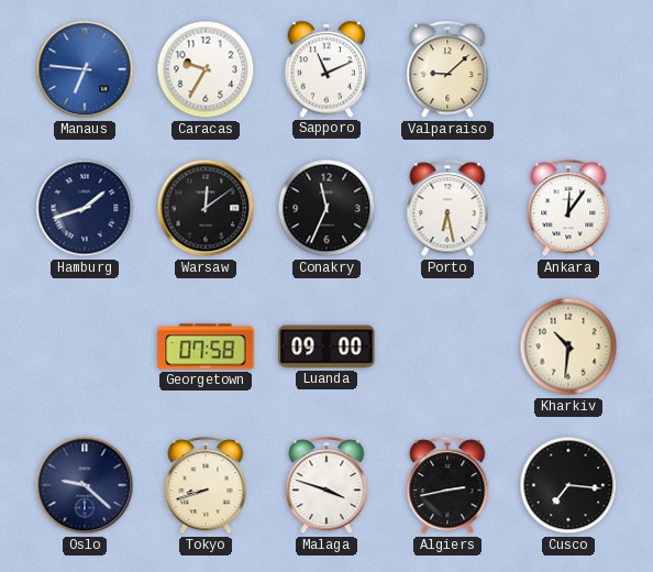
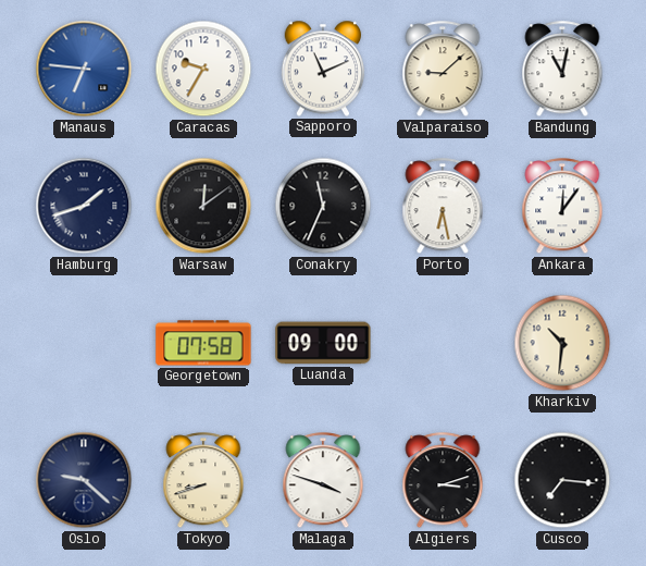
Bandung: none -> 11:02 (562, 70)
Algiers: 2:43 -> 3:12 (443, 481)
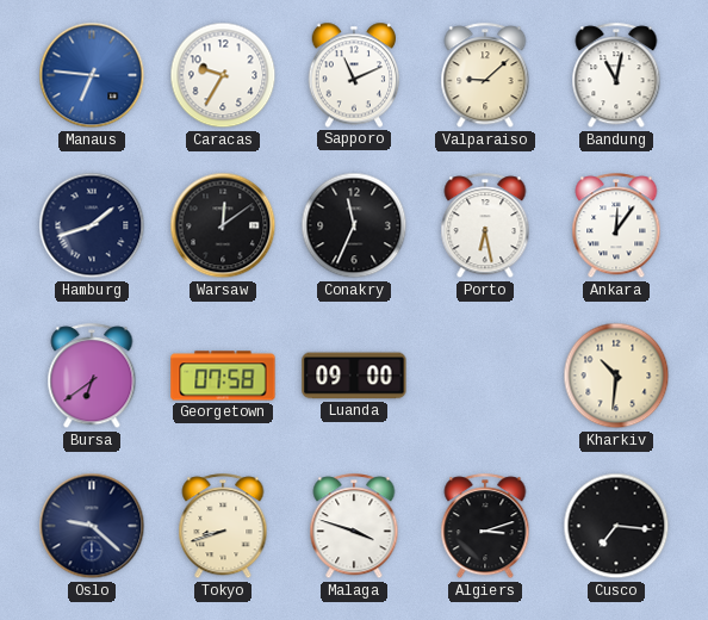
Bursa: none -> 6:39 (92, 377)
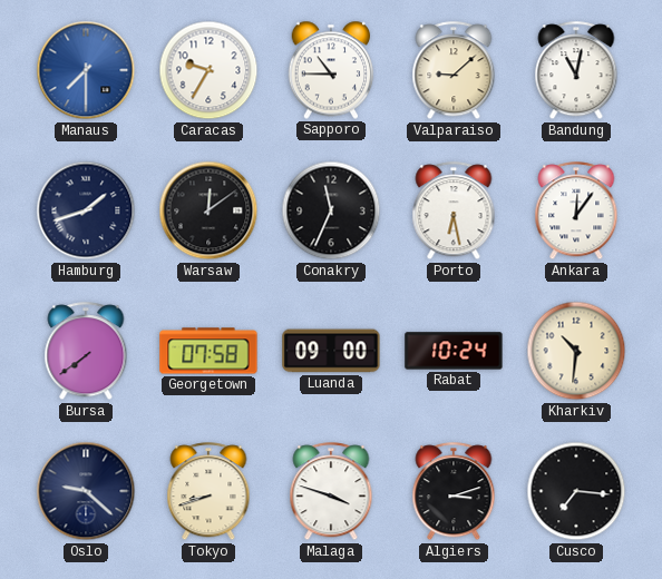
Manaus: 6:46 -> 7:30 (86, 70)
Sapporo: 11:11 -> 10:45 (331, 70)
Bursa: 6:39 -> 7:39 (86, 352)
Rabat: none -> 10:24 (454, 351)
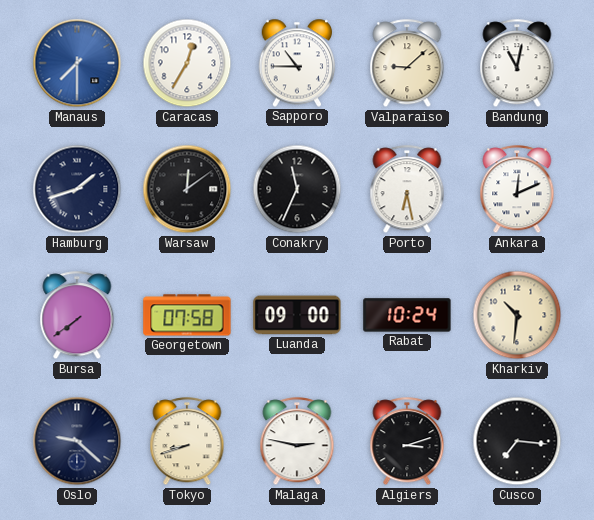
Caracas: 9:35 -> 12:35 (187, 63)
Ankara: 12:06 -> 12:11 (517, 190)
Malaga: 3:48 -> 2:47 (297, 442)
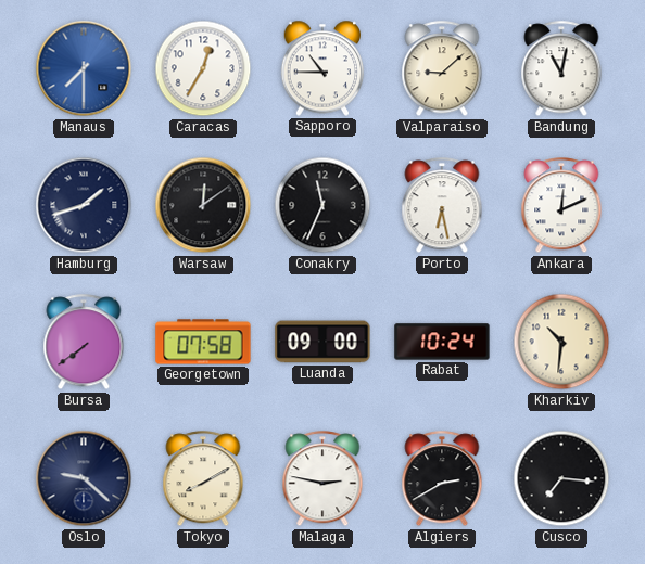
Tokyo: 8:42 -> 8:10 (203, 479)
Algiers: 3:12 -> 2:40 (442, 479)
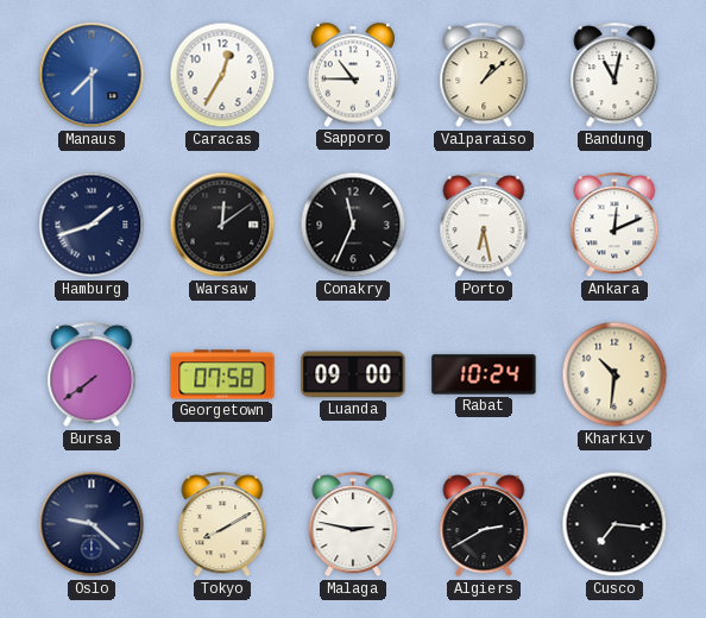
Valparaiso: 9:08 -> 1:08 (484, 76)
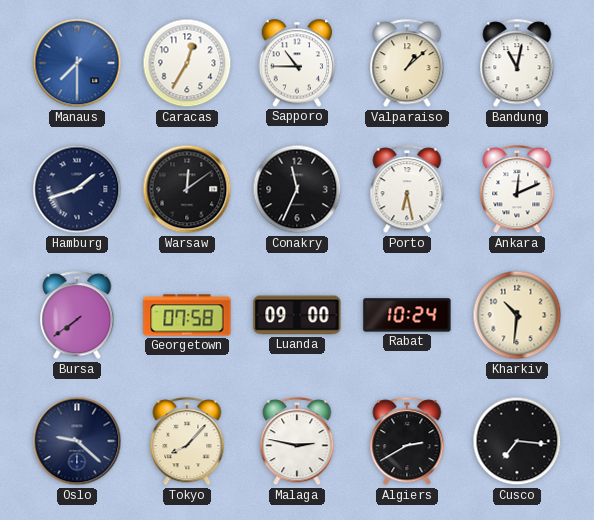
Tokyo: 8:10 -> 8:07 (187, 442)
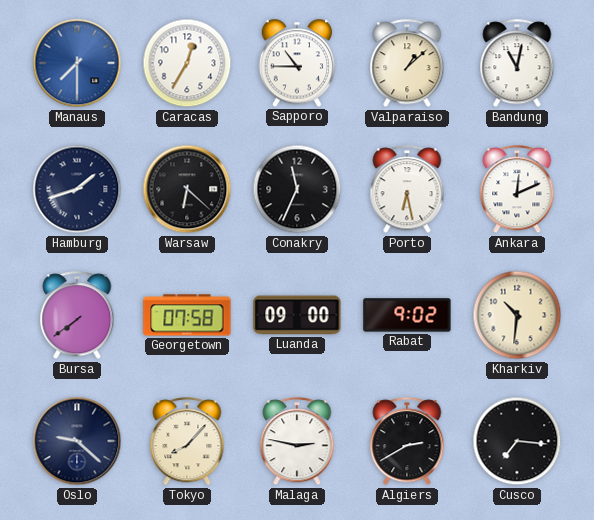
Warsaw: 12:09 -> 6:22 (187, 189)
Rabat: 10:24 -> 9:02 (407, 315)
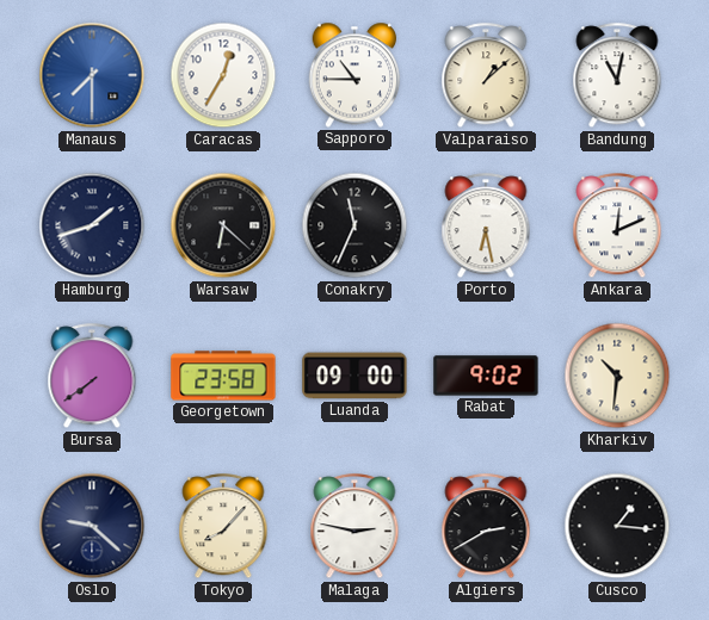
Georgetown: 07:58 -> 23:58 (223, 376)
Cusco: 7:16 -> 1:16 (617, 526)
